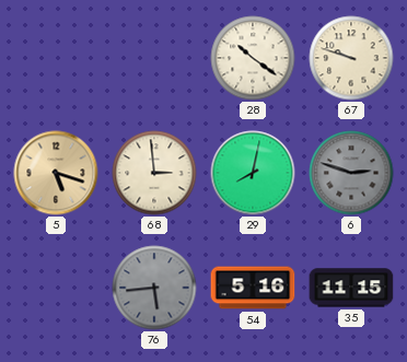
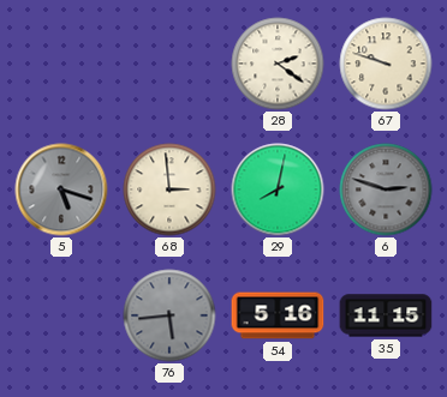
28: 10:21 -> 2:21 (278, 64)
5 dial: champagne -> grey (61, 190)
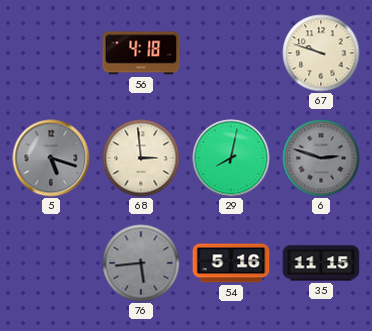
56: none -> 4:18 (141, 53)
28: 2:21 -> none (278, 64)
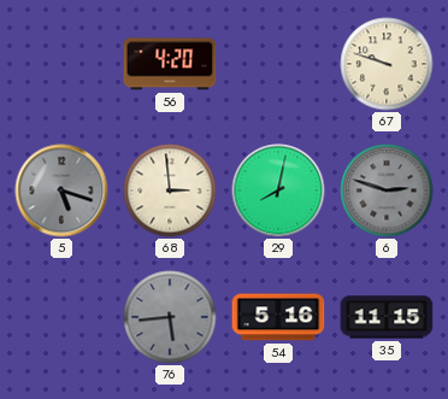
56: 4:18 -> 4:20 (170, 64)
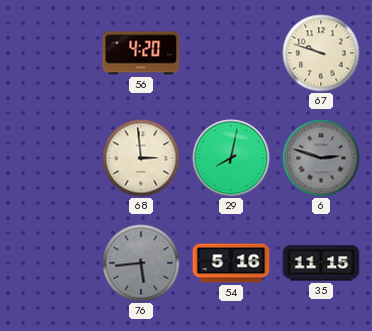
5: 5:18 -> none (61, 190)
